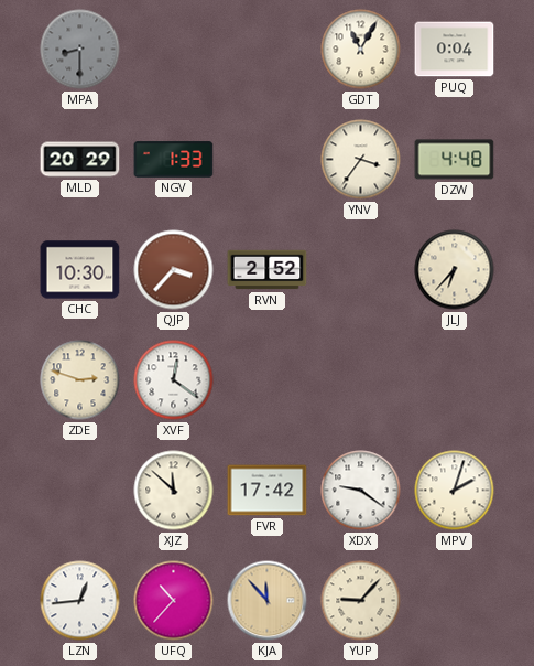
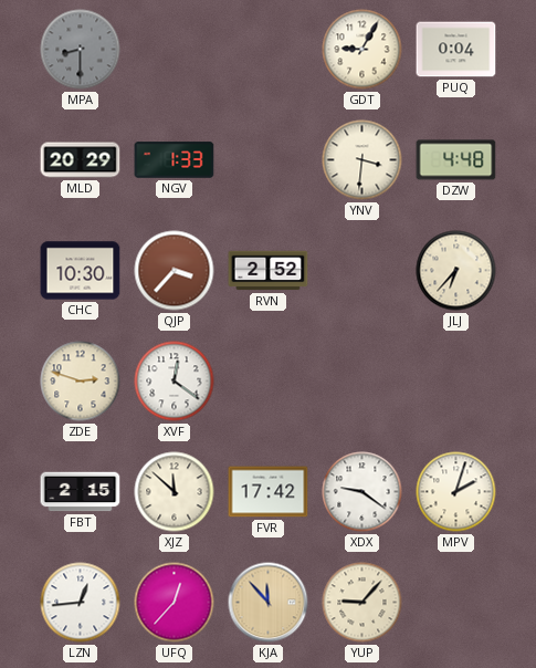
GDT: 11:05 -> 9:05 (362, 50)
YNV: 3:36 -> 3:31 (362, 160)
FBT: none -> 2:15 (81, 492)
UFQ: 10:37 -> 12:37 (175, 603)
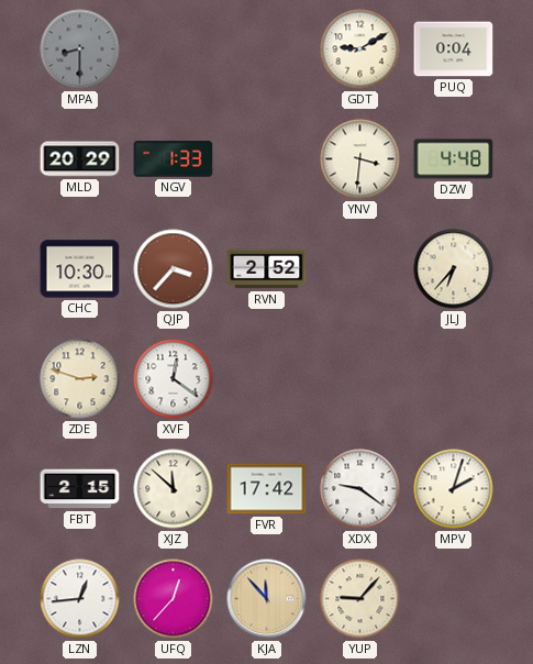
GDT: 9:05 -> 9:10 (360, 49)
